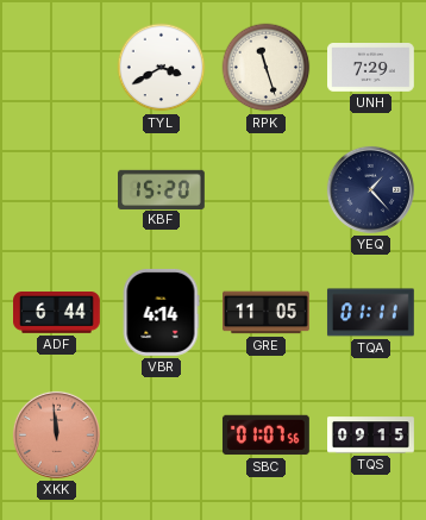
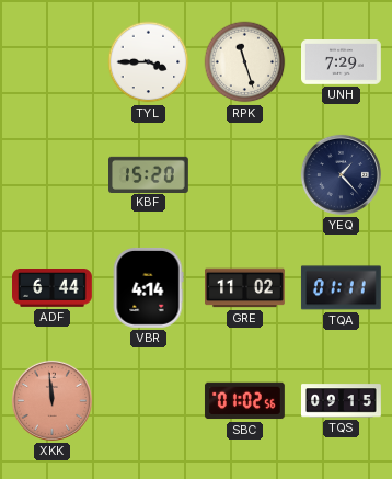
TYL: 3:40 -> 3:45 (149, 62)
GRE: 11:05 -> 11:02 (245, 288)
SBC: 01:07 -> 01:02 (244, 401)
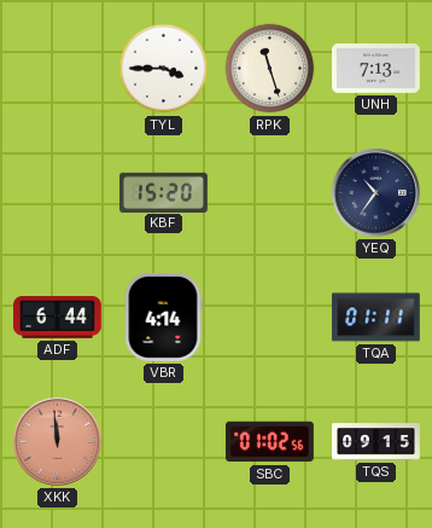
UNH: 7:29 -> 7:13 (376, 69)
YEQ: 1:23 -> 10:36 (375, 192)
GRE: 11:02 -> none (245, 288)
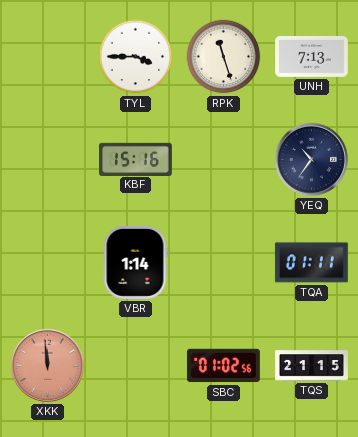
KBF: 15:20 -> 15:16 (136, 159)
ADF: 6:44 -> none (58, 318)
VBR: 4:14 -> 1:14 (135, 262)
TQS: 09:15 -> 21:15 (312, 366)
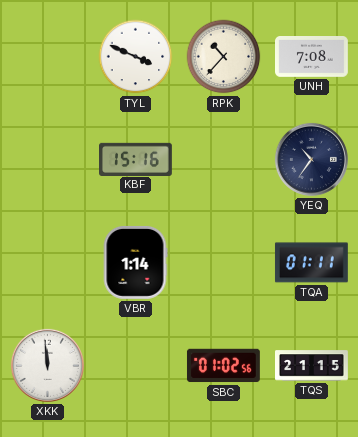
TYL: 3:45 -> 3:49 (136, 57)
RPK: 11:27 -> 10:37 (224, 57)
UNH: 7:13 -> 7:08 (312, 57)
XKK dial: salmon -> white (47, 365)
